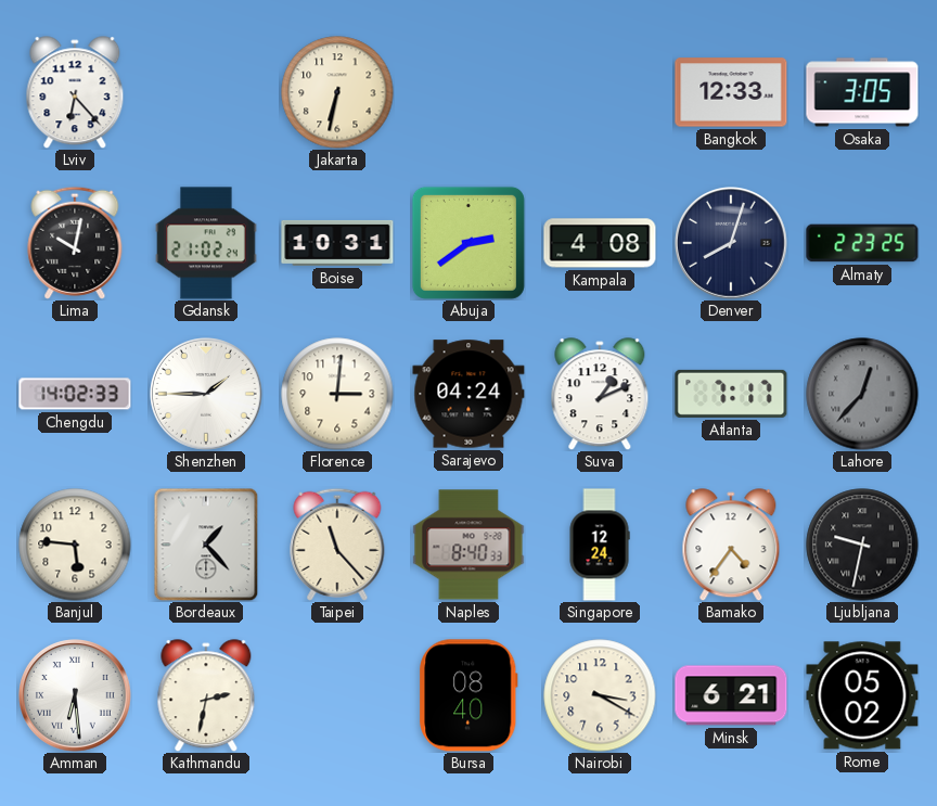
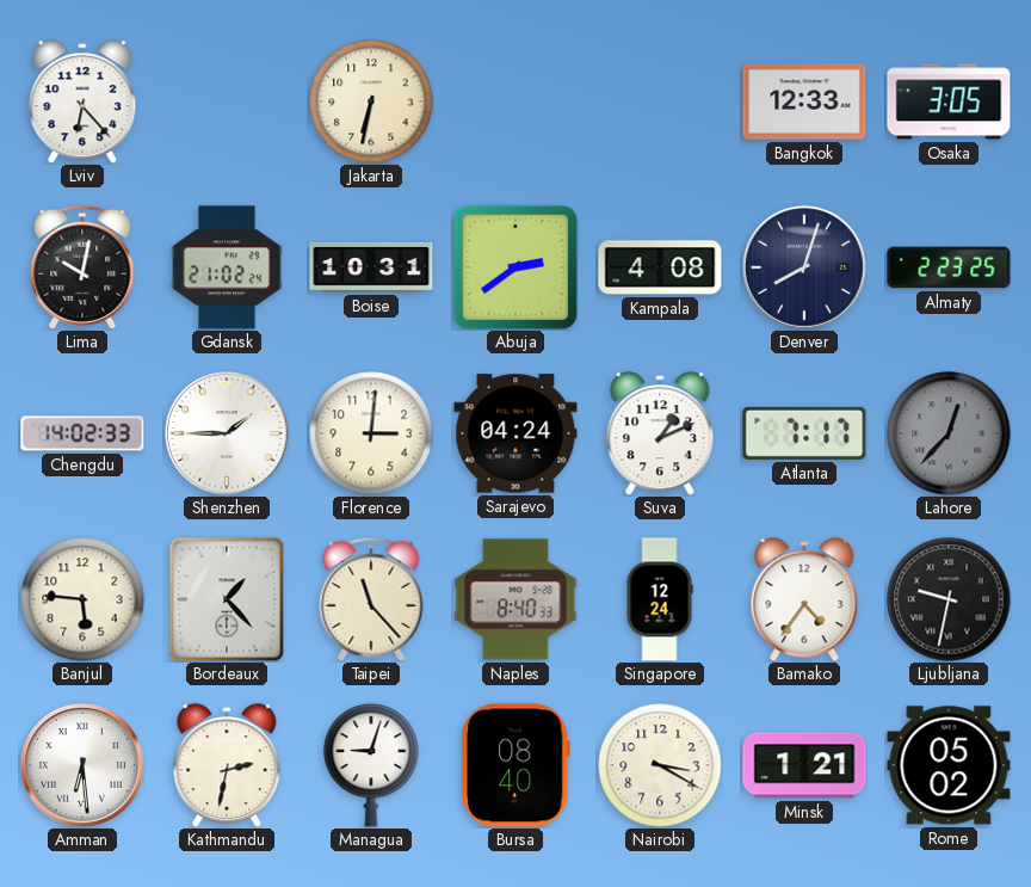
Managua: none -> 9:03 (371, 765)
Minsk: 6:21 -> 1:21 (804, 765)
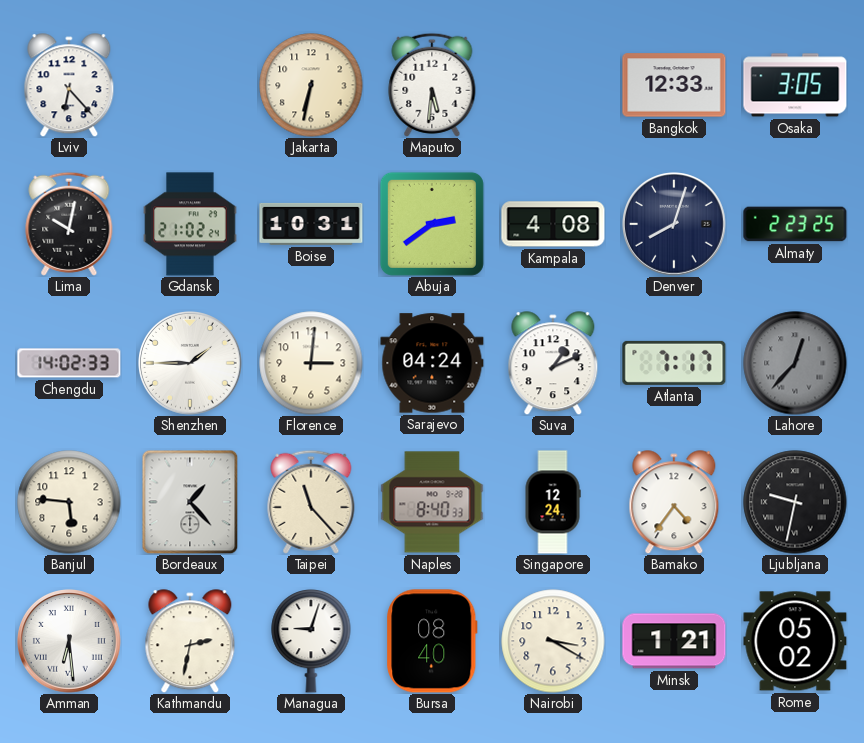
Maputo: none -> 5:31 (432, 85)
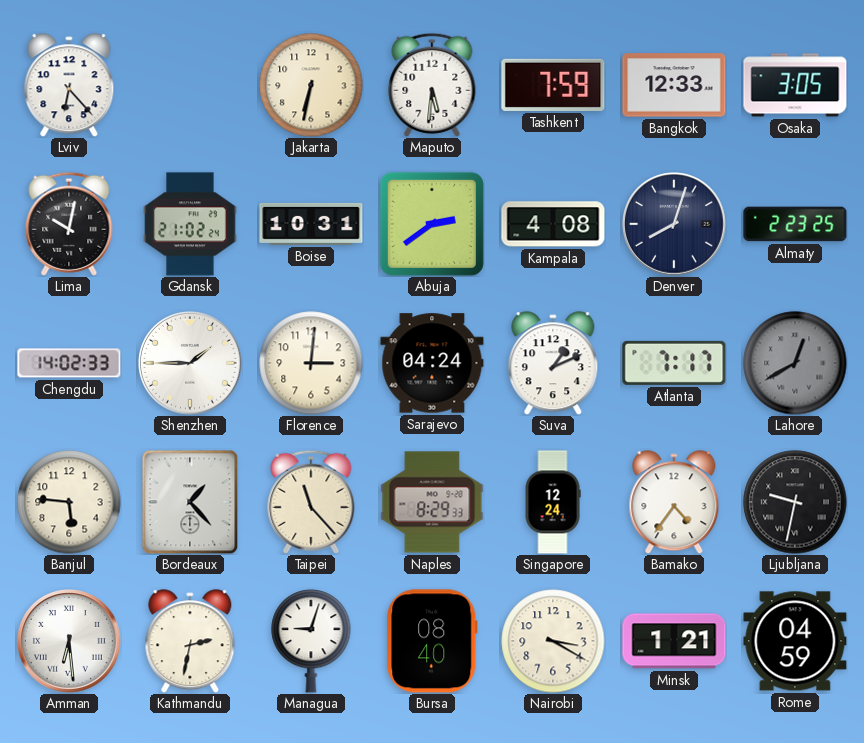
Tashkent: none -> 7:59 (553, 85)
Lahore: 12:37 -> 12:40 (795, 363)
Naples: 8:40 -> 8:29 (432, 502)
Rome: 05:02 -> 04:59 (795, 641)
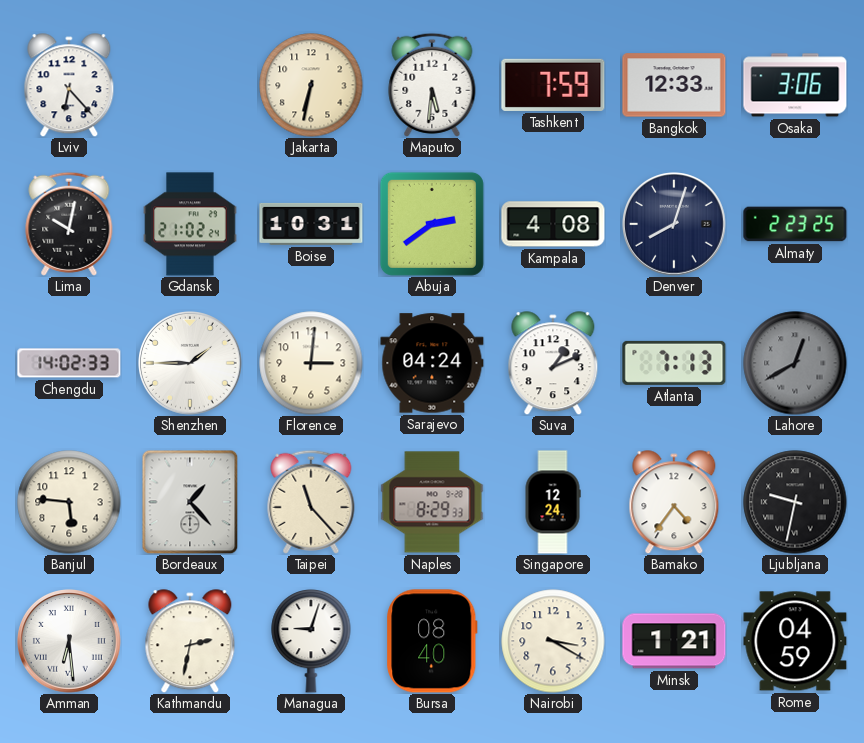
Osaka: 3:05 -> 3:06 (795, 85)
Atlanta: 7:17 -> 7:13 (674, 363)
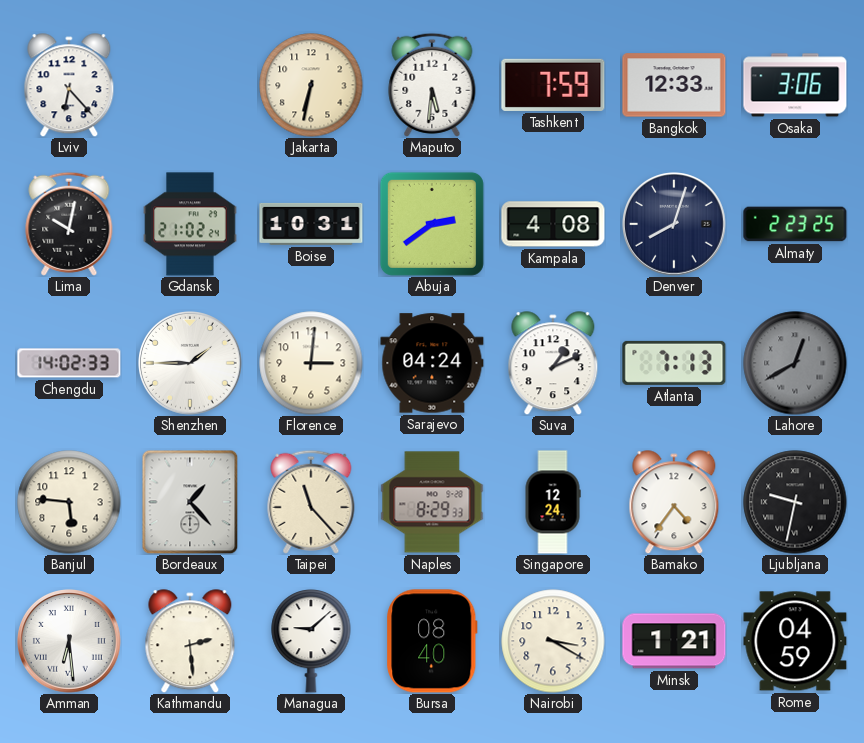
Kathmandu: 2:32 -> 2:29 (190, 641)
Managua: 9:03 -> 9:08 (311, 641)
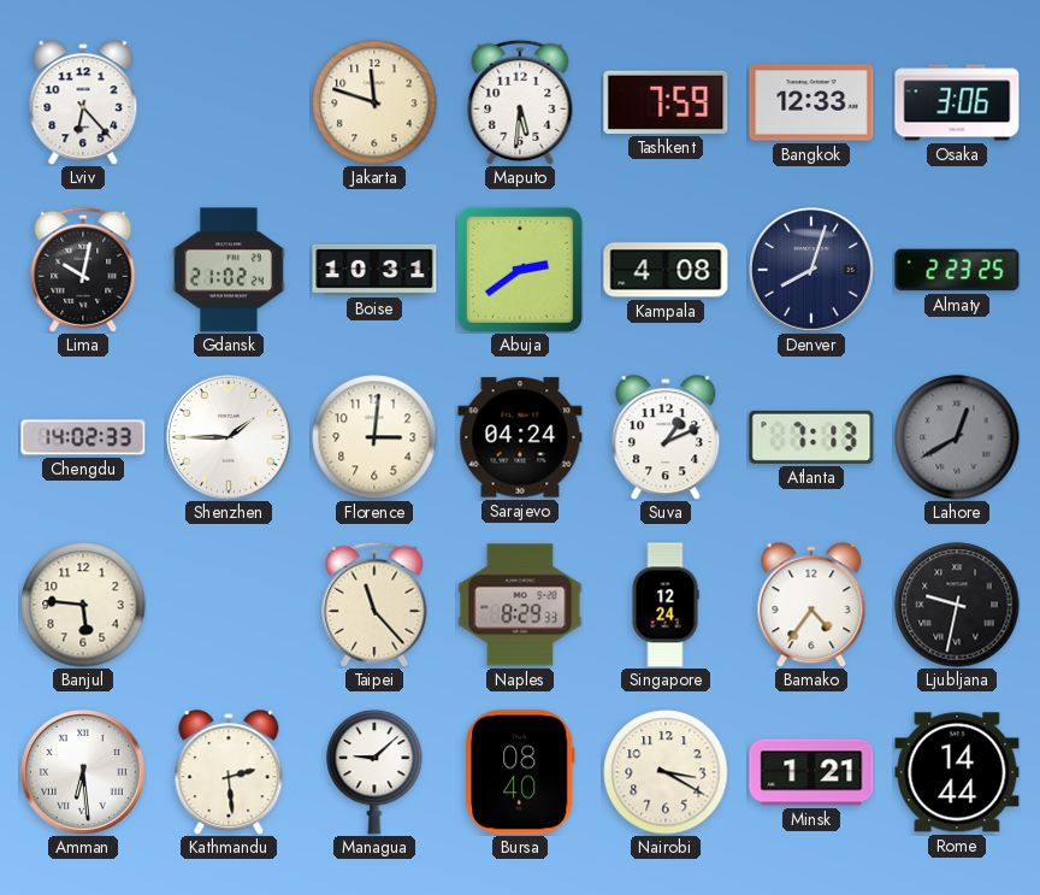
Jakarta: 6:32 -> 11:48 (374, 102)
Bordeaux: 1:23 -> none (190, 502)
Rome: 04:59 -> 14:44 (957, 772)
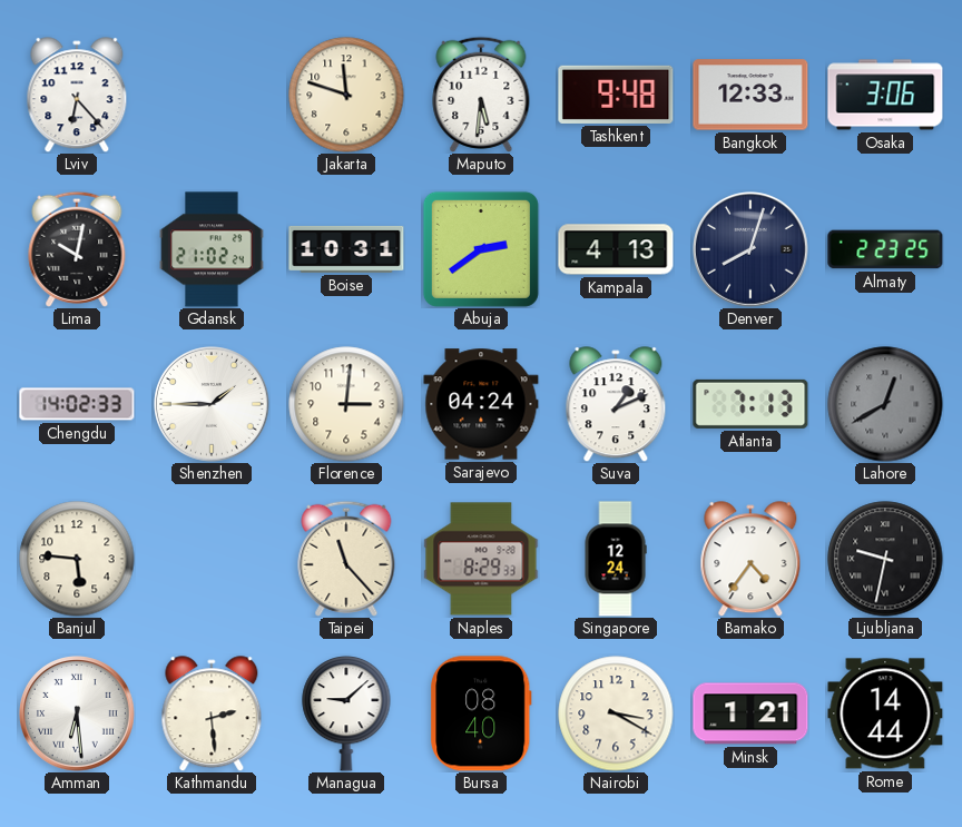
Tashkent: 7:59 -> 9:48 (616, 95)
Kampala: 4:08 -> 4:13 (616, 249)
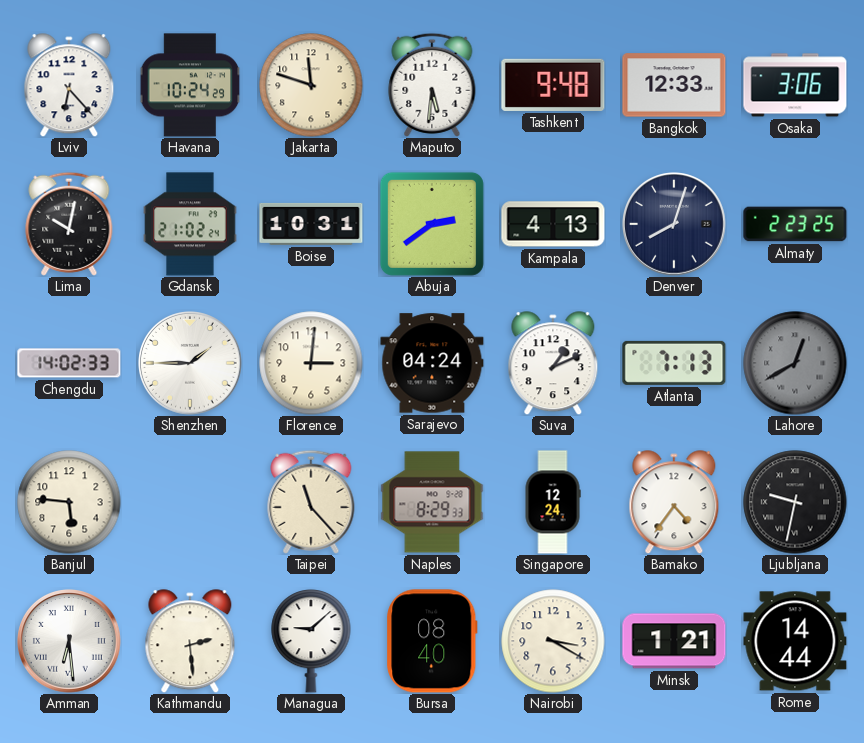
Havana: none -> 10:24 (190, 85)
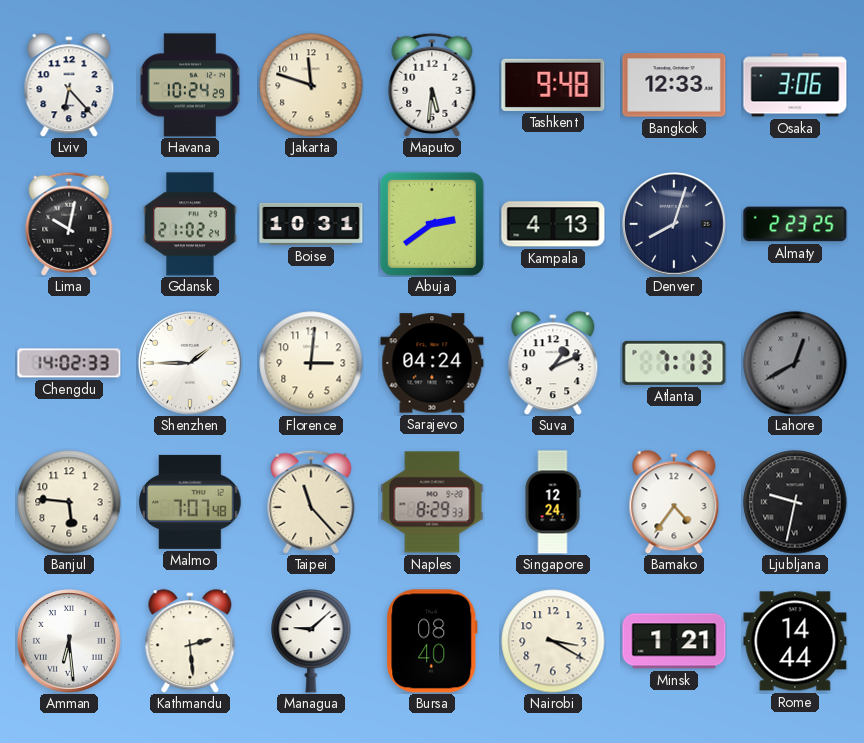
Malmo: none -> 7:07 (190, 502)
